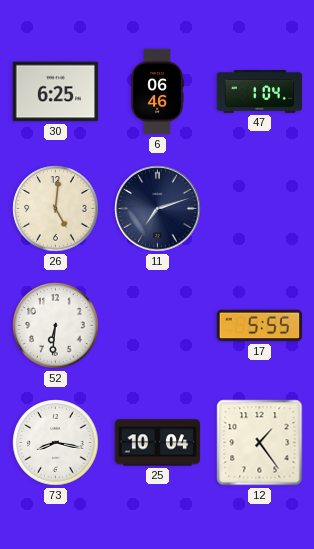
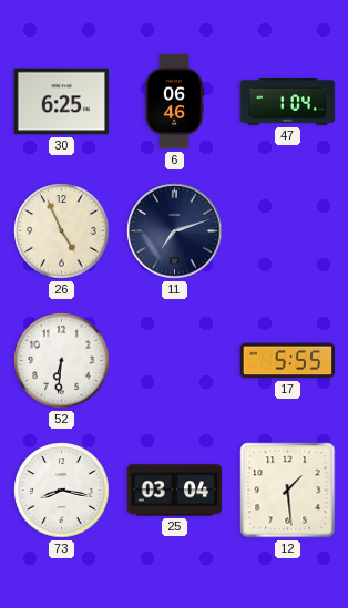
26: 5:01 -> 4:56 (62, 231)
25: 10:04 -> 03:04 (175, 491)
12: 1:24 -> 1:29 (288, 491)
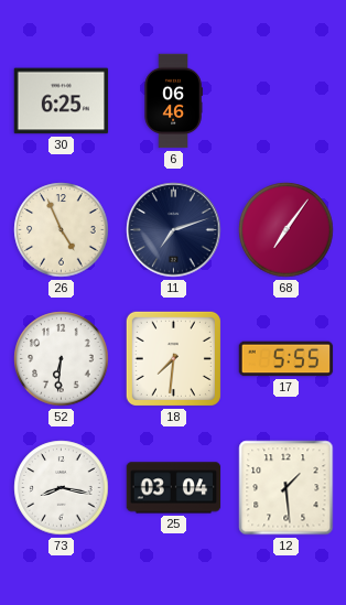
47: 1:04 -> none (288, 102)
68: none -> 7:06 (286, 230)
18: none -> 7:31 (173, 358)
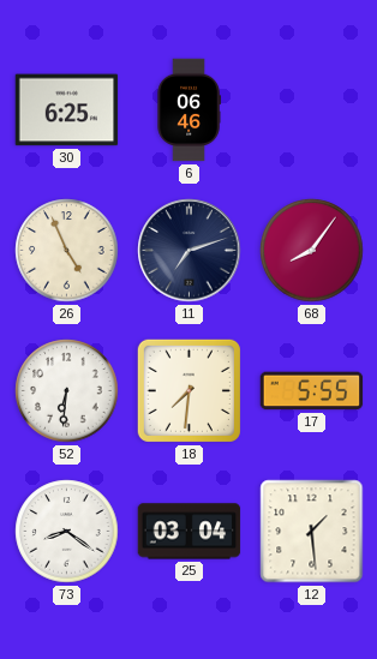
68: 7:06 -> 8:06 (312, 251)
73: 8:17 -> 8:21 (67, 532)
